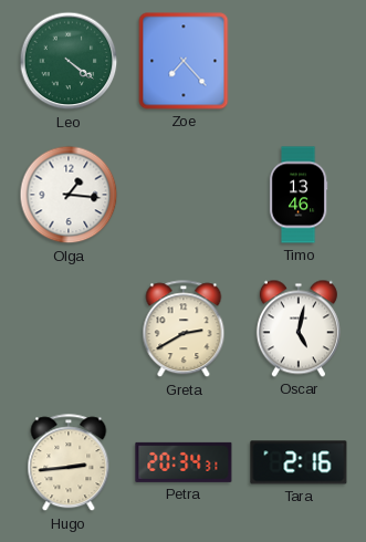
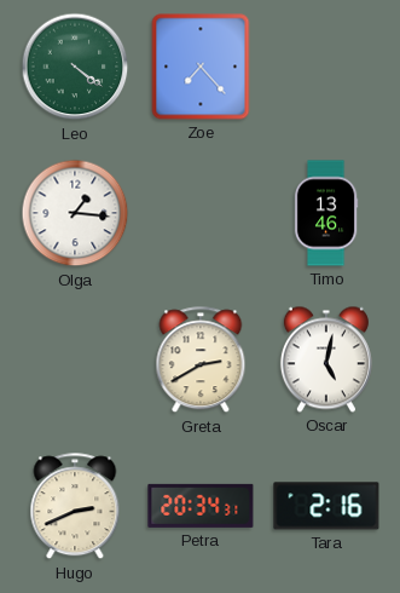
Hugo: 2:44 -> 2:41 (75, 507)
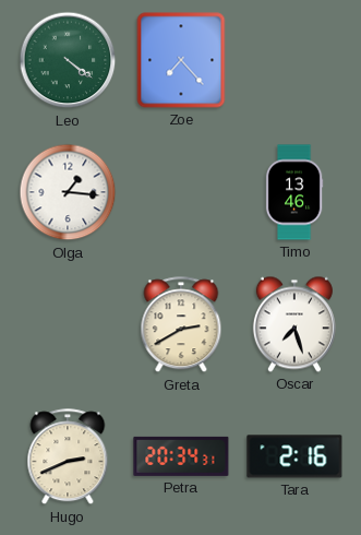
Oscar: 5:02 -> 7:27 (294, 324)
